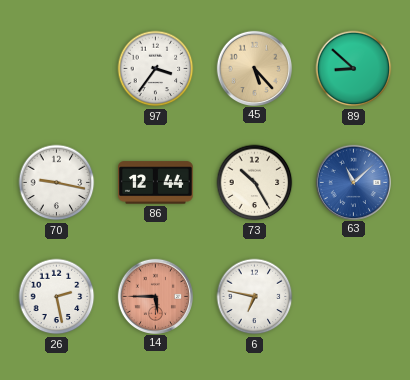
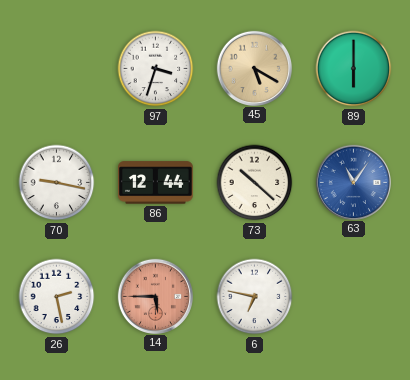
97: 3:36 -> 3:33 (156, 69)
45: 5:23 -> 5:20 (254, 68)
89: 8:52 -> 6:00 (354, 69)
73: 10:25 -> 10:22 (255, 183)
63: 11:08 -> 11:06 (353, 182)
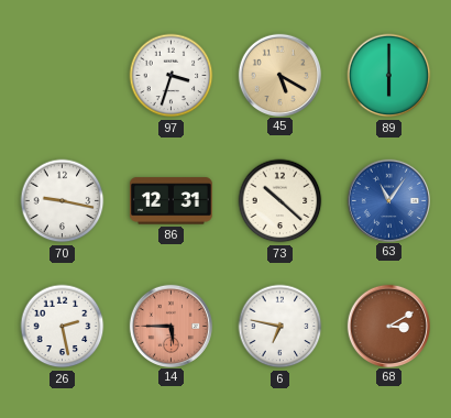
86: 12:44 -> 12:31 (172, 201)
68: none -> 3:10 (388, 326)
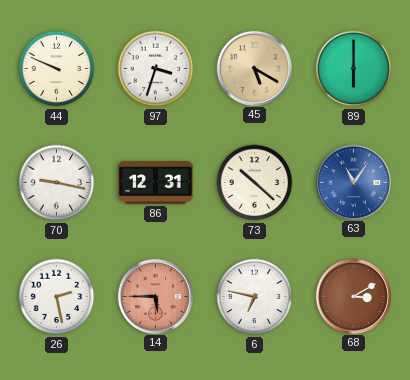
44: none -> 9:49 (57, 69)
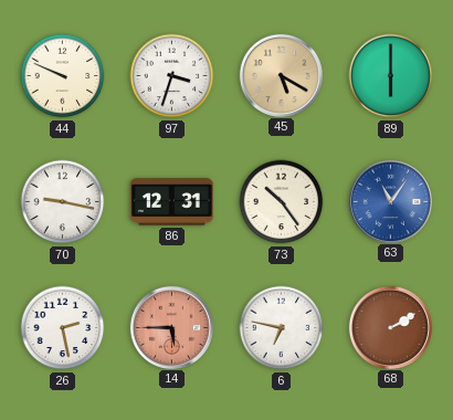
73: 10:22 -> 10:24 (282, 202)
68: 3:10 -> 2:10 (390, 327)
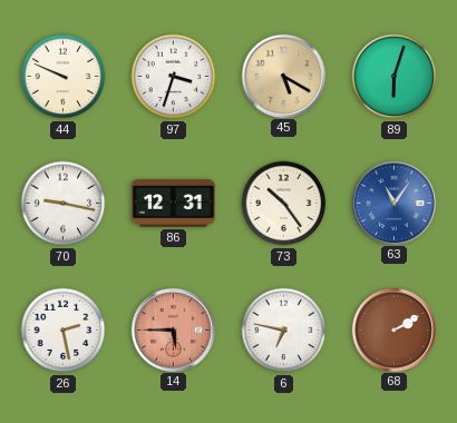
89: 6:00 -> 6:03 (395, 77)
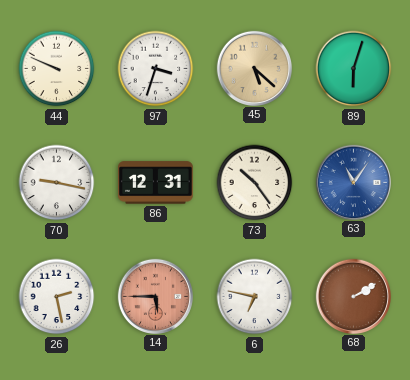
45: 5:20 -> 5:22 (254, 68)
